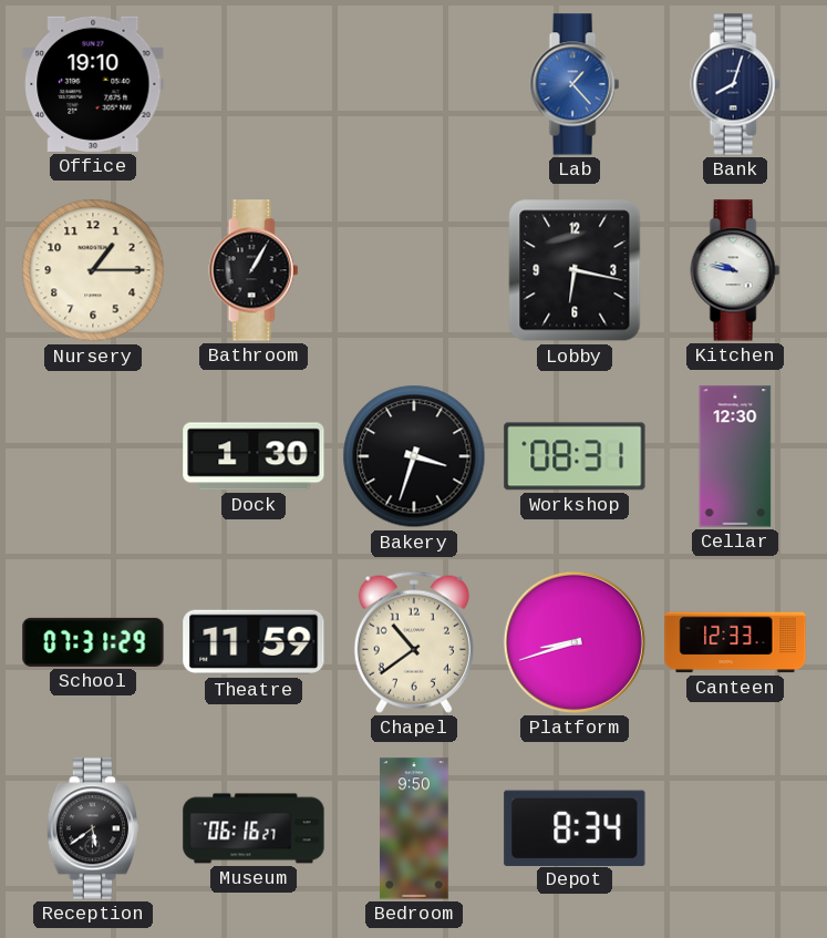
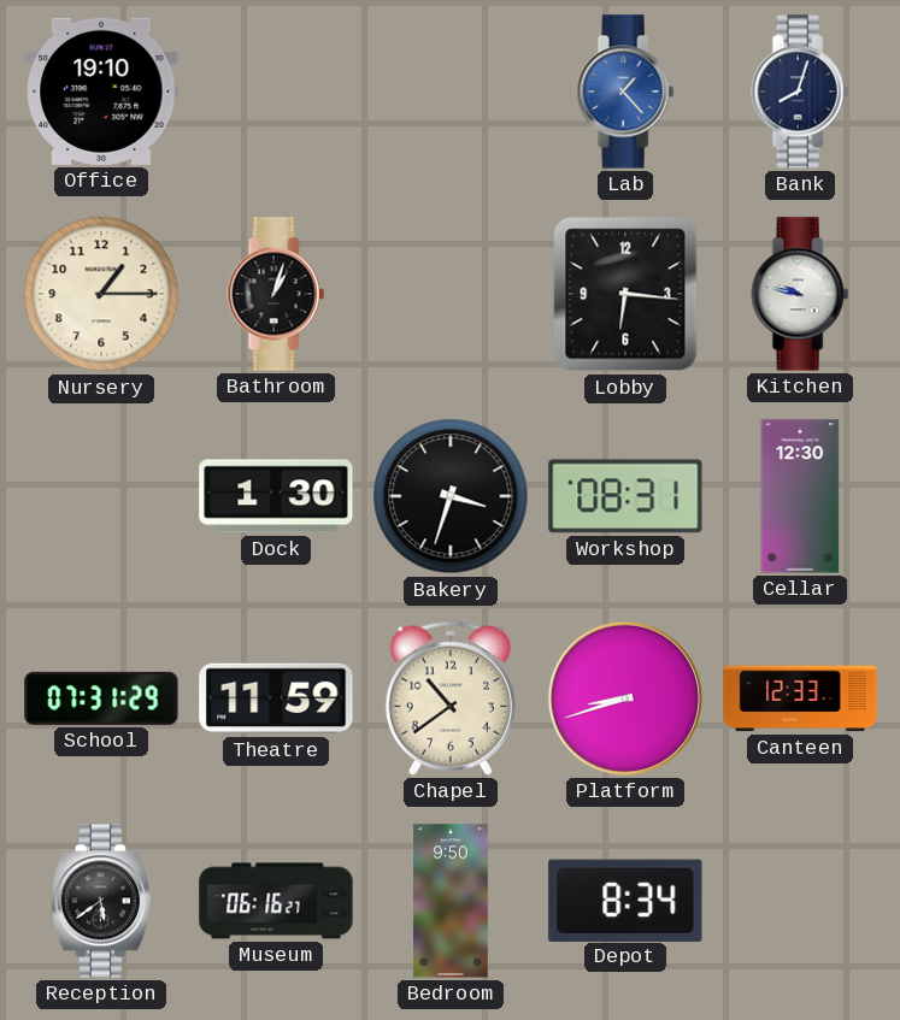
Bathroom: 1:05 -> 1:03 (276, 294)
Lobby: 6:17 -> 6:16 (625, 294)
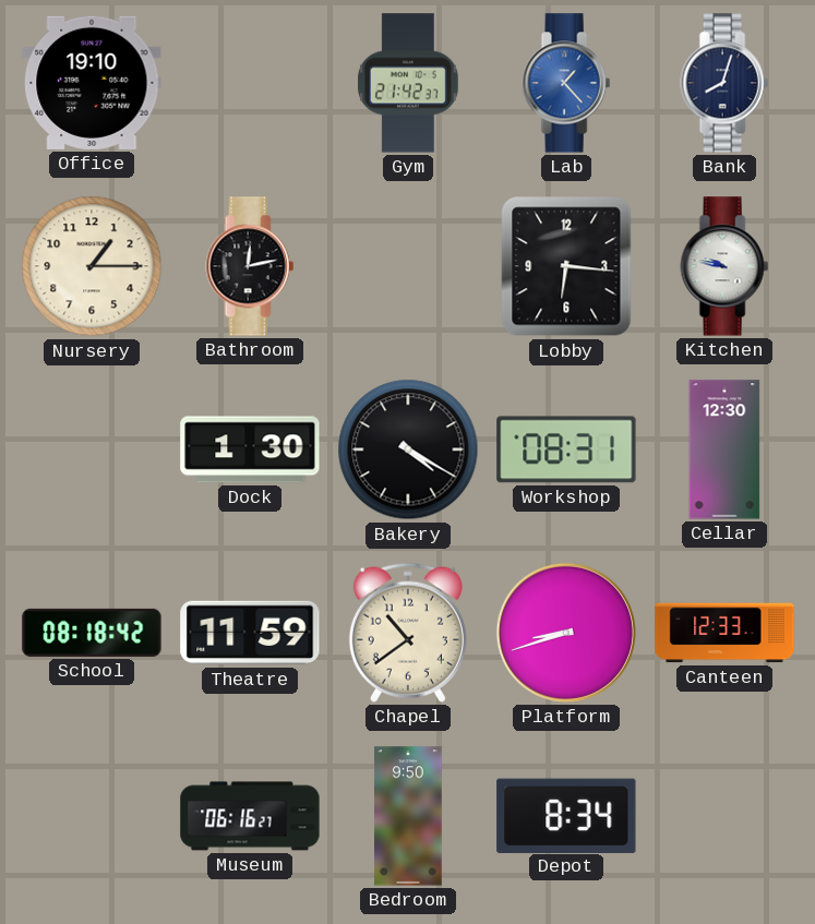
Gym: none -> 21:42 (408, 83)
Bathroom: 1:03 -> 12:13 (250, 266)
Bakery: 3:33 -> 4:20 (408, 449)
School: 07:31 -> 08:18 (92, 633)
Reception: 5:39 -> none (100, 901)
